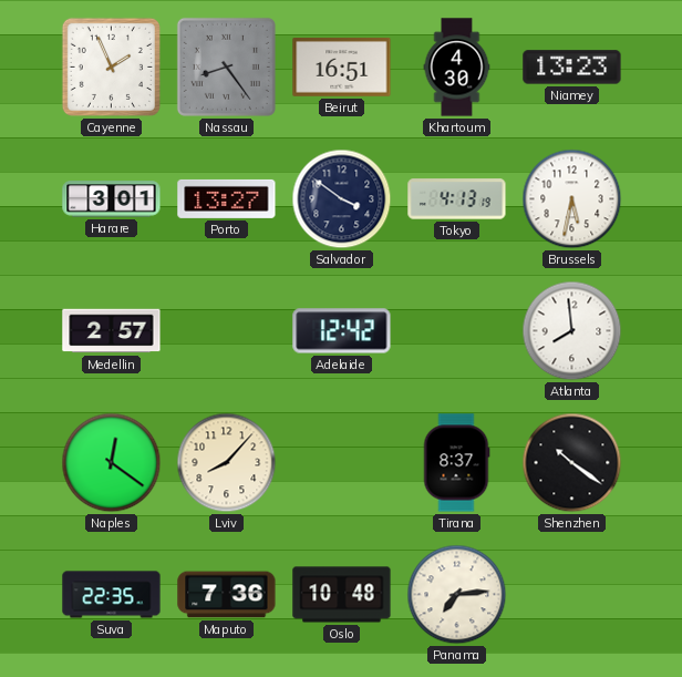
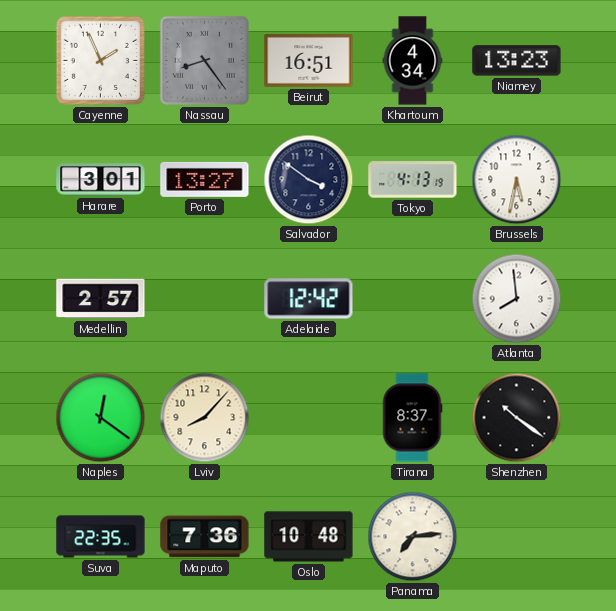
Khartoum: 4:30 -> 4:34 (413, 61)
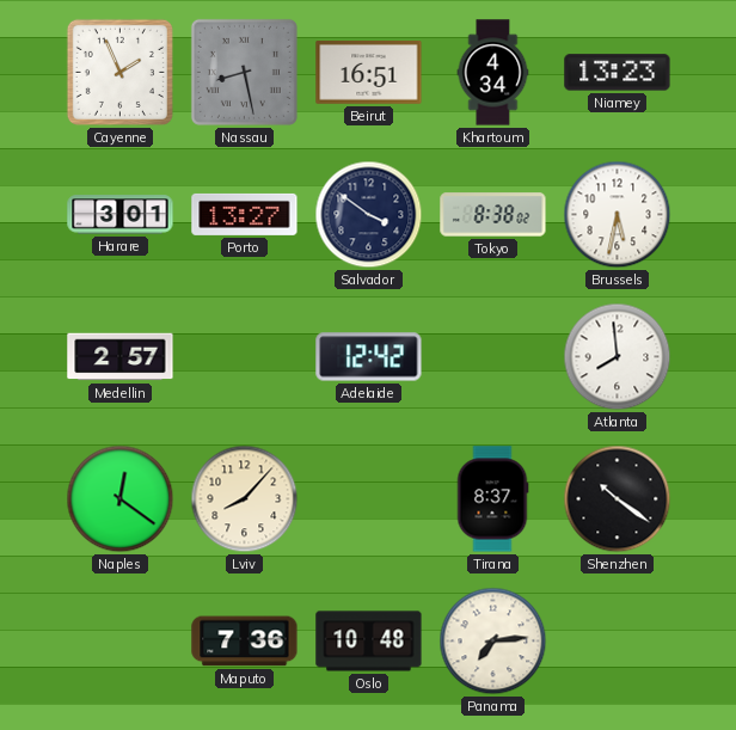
Nassau: 8:24 -> 8:28 (244, 72)
Tokyo: 4:13 -> 8:38 (493, 215)
Suva: 22:35 -> none (101, 537)
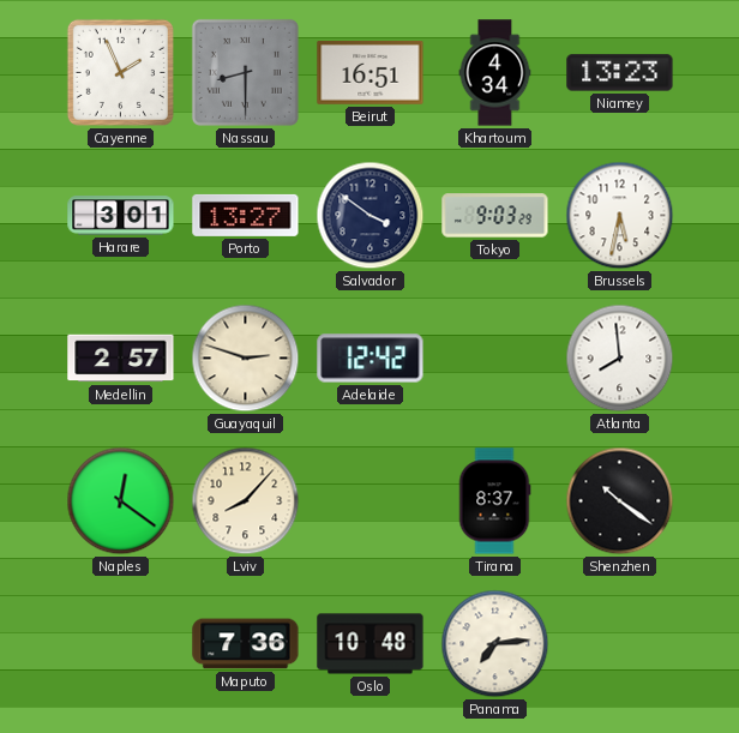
Nassau: 8:28 -> 8:30 (245, 72)
Tokyo: 8:38 -> 9:03 (495, 216)
Guayaquil: none -> 2:48 (246, 359)
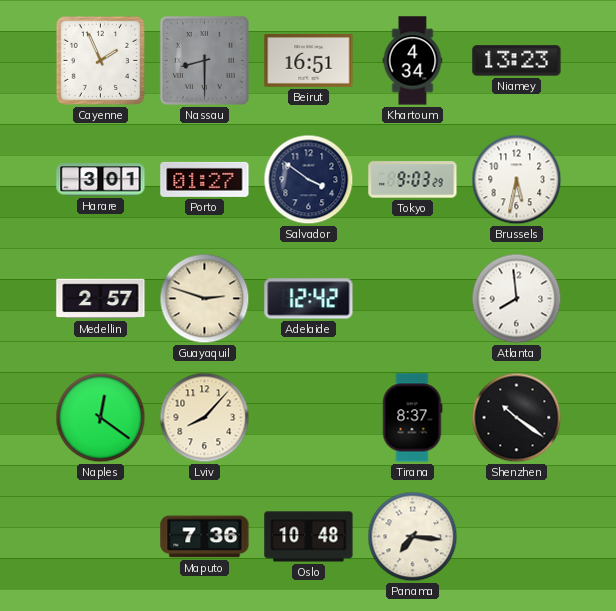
Porto: 13:27 -> 01:27 (205, 179)
Panama: 7:14 -> 7:16 (413, 537)
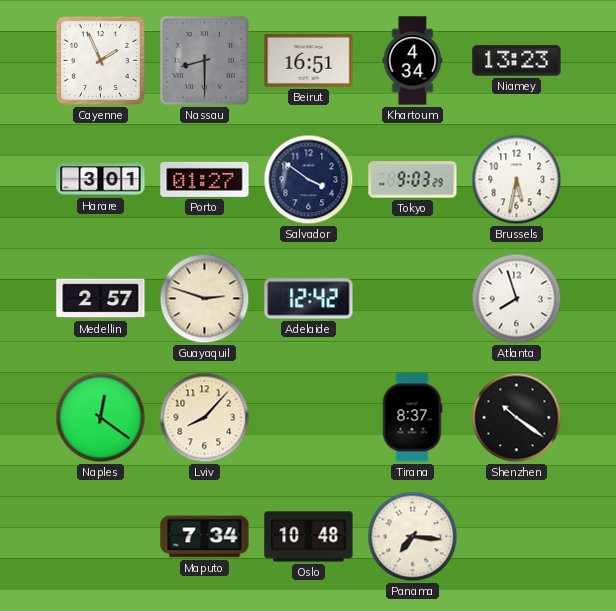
Atlanta: 7:59 -> 7:57 (517, 299)
Maputo: 7:36 -> 7:34 (205, 537)
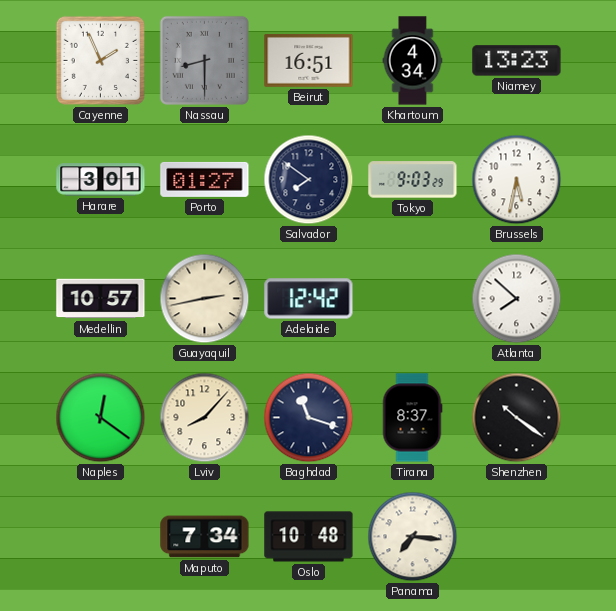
Salvador: 3:51 -> 7:51 (309, 180)
Medellin: 2:57 -> 10:57 (101, 299)
Guayaquil: 2:48 -> 2:43 (205, 299)
Atlanta: 7:57 -> 7:52 (517, 299)
Baghdad: none -> 11:18 (309, 418)
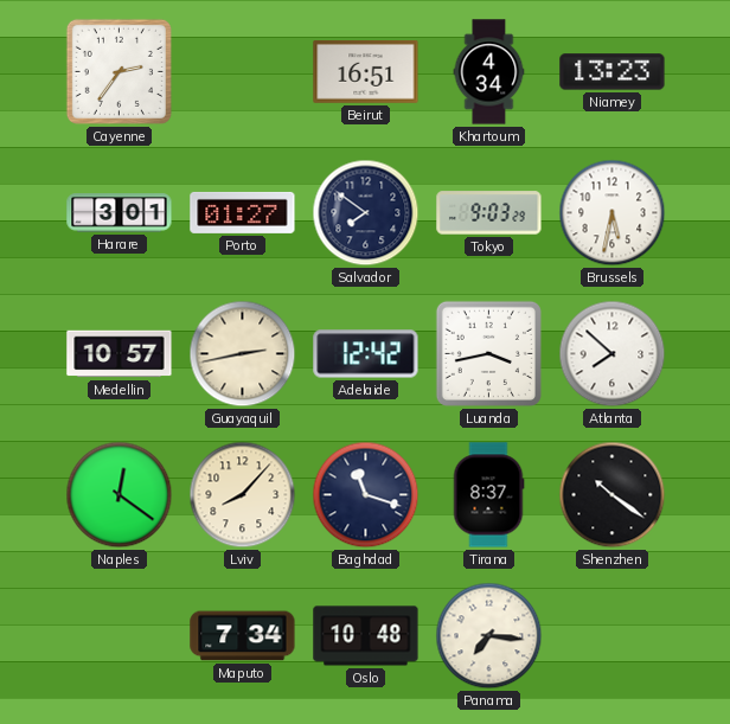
Cayenne: 1:56 -> 2:36 (119, 71)
Nassau: 8:30 -> none (204, 60)
Luanda: none -> 3:43 (488, 353)
